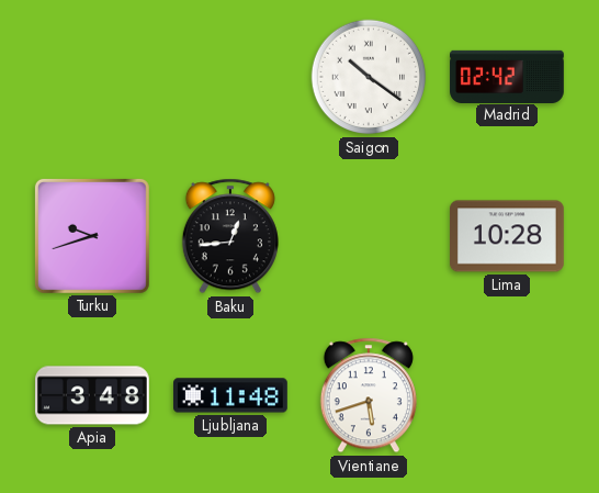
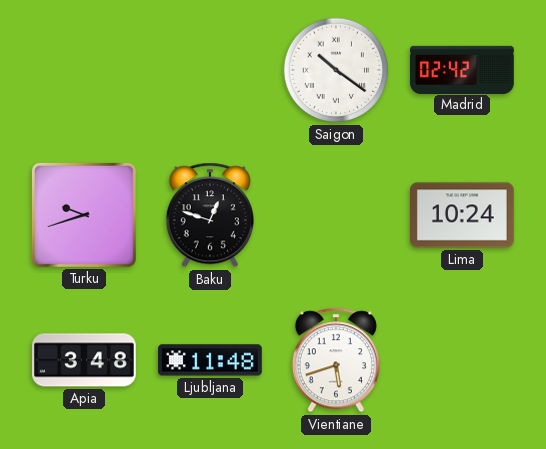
Baku: 12:44 -> 12:48 (210, 215)
Lima: 10:28 -> 10:24 (463, 215)
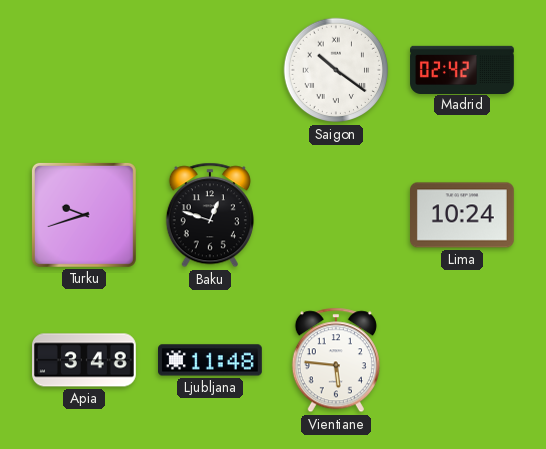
Vientiane: 5:42 -> 5:46 (336, 360)
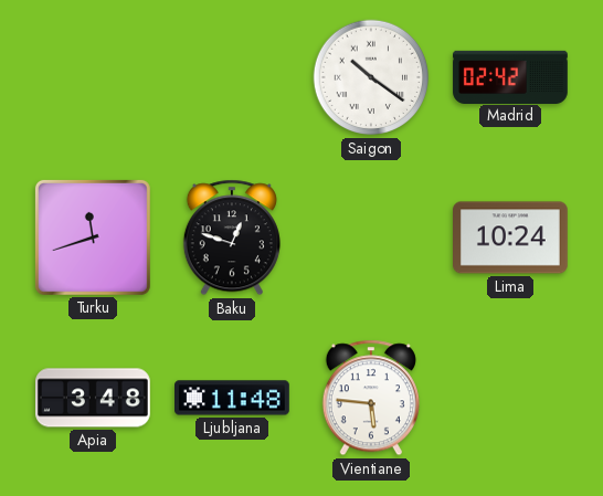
Turku: 9:42 -> 11:42 (93, 238)
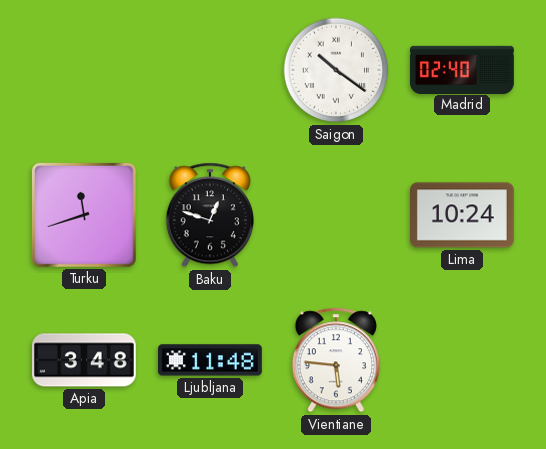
Madrid: 02:42 -> 02:40 (462, 69)
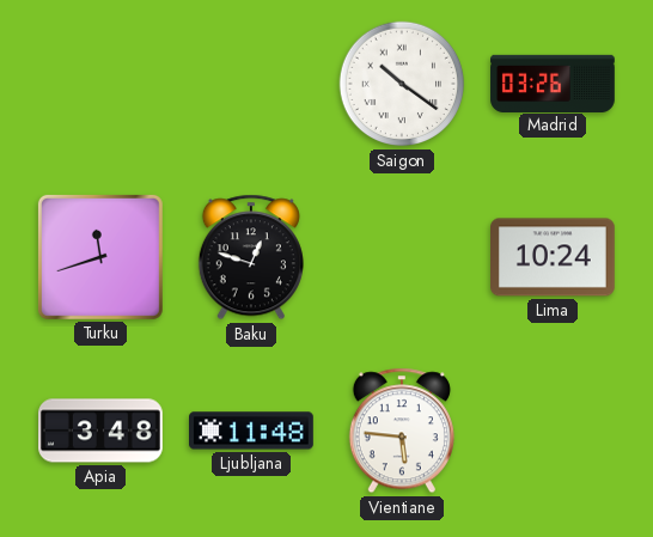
Madrid: 02:40 -> 03:26 (553, 83)
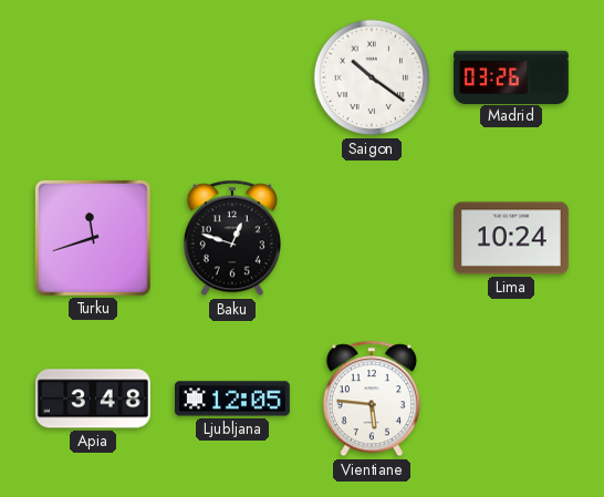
Ljubljana: 11:48 -> 12:05 (233, 398)
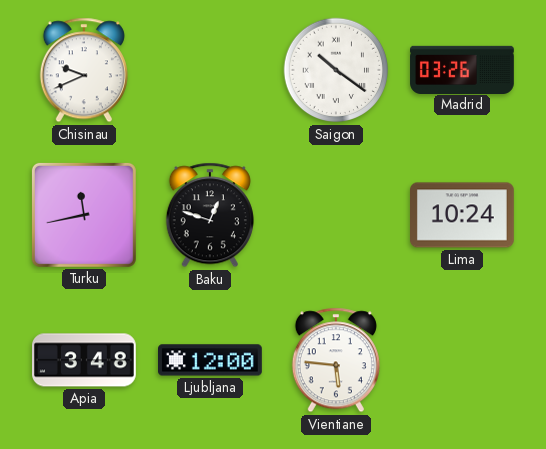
Chisinau: none -> 9:41 (84, 70)
Turku: 11:42 -> 11:43 (84, 215)
Ljubljana: 12:05 -> 12:00 (211, 360)
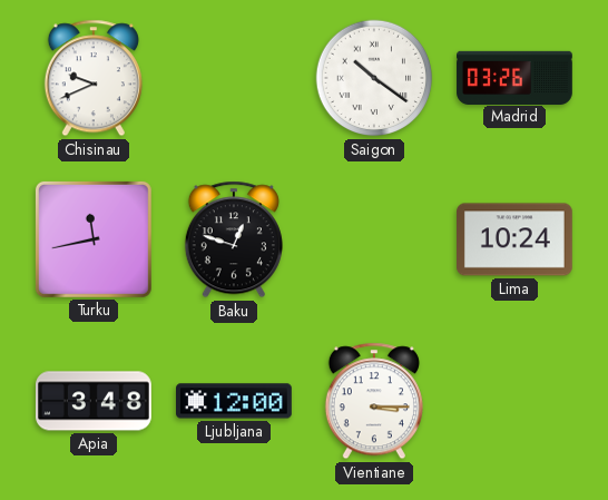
Vientiane: 5:46 -> 3:15 (374, 401)
